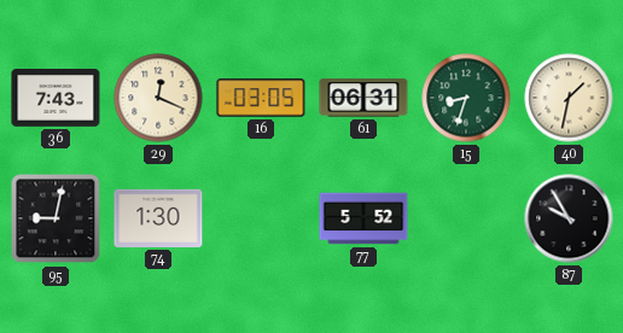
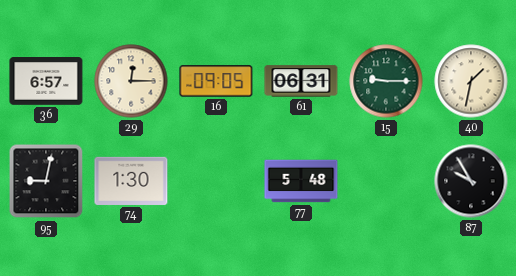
36: 7:43 -> 6:57 (46, 81)
29: 12:19 -> 12:15 (131, 81)
16: 03:05 -> 09:05 (216, 81)
15: 8:33 -> 9:15 (386, 81)
77: 5:52 -> 5:48 (301, 181)
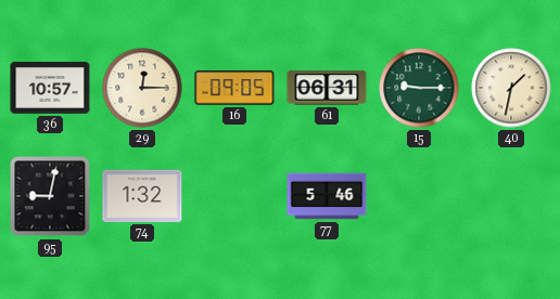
36: 6:57 -> 10:57 (50, 88)
74: 1:30 -> 1:32 (142, 196)
77: 5:48 -> 5:46 (327, 196)
87: 9:55 -> none (471, 181)
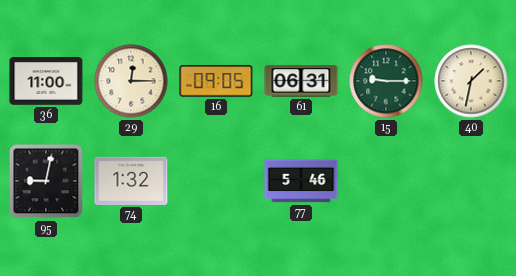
36: 10:57 -> 11:00 (46, 81)
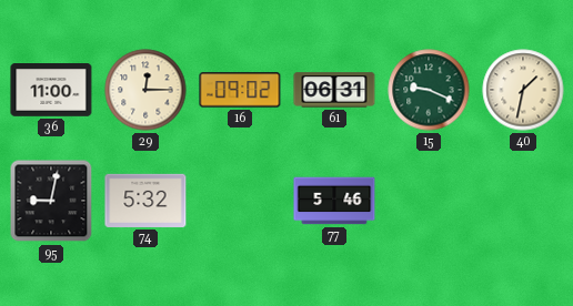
16: 09:05 -> 09:02 (240, 90)
15: 9:15 -> 9:19 (429, 90)
74: 1:32 -> 5:32 (145, 201)
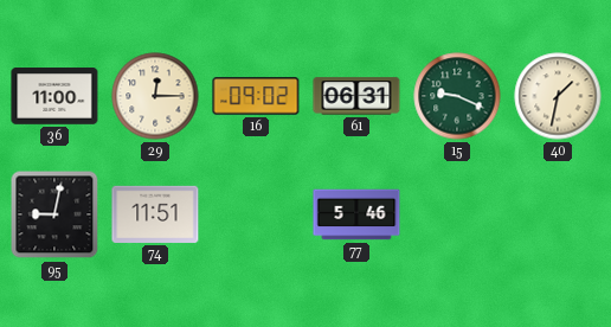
74: 5:32 -> 11:51 (155, 214)
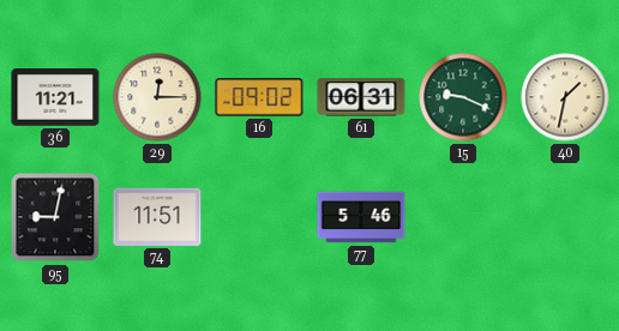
36: 11:00 -> 11:21 (55, 97)
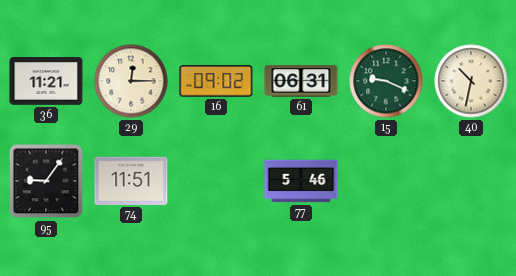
40: 1:32 -> 10:32 (471, 81)
95: 9:02 -> 9:06 (46, 181)
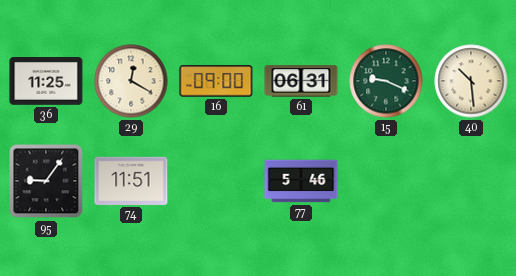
36: 11:21 -> 11:25 (46, 81)
29: 12:15 -> 12:20 (131, 81)
16: 09:02 -> 09:00 (216, 81)
40: 10:32 -> 10:29 (471, 81)
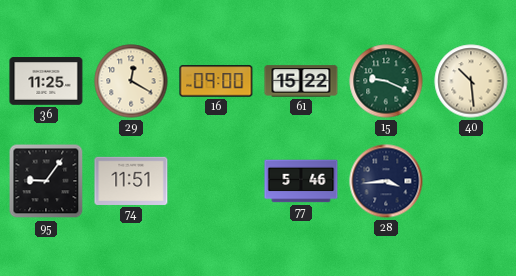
61: 06:31 -> 15:22 (301, 81)
28: none -> 3:44 (386, 181)
